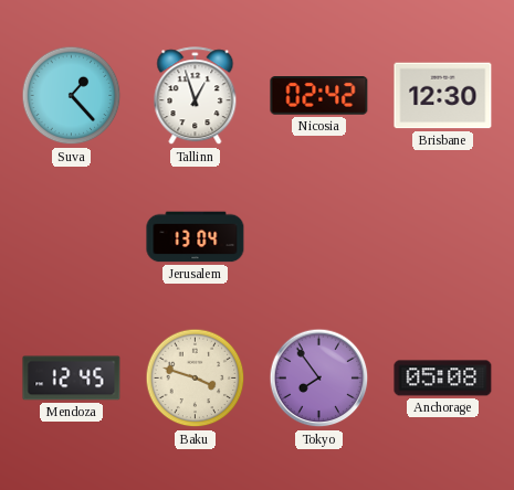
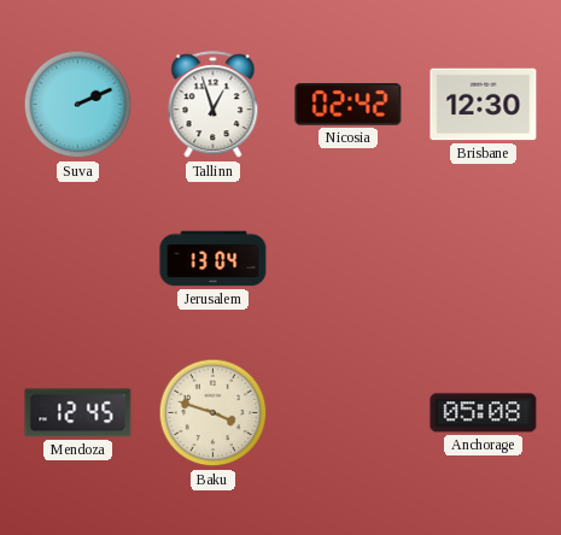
Suva: 1:23 -> 2:11 (78, 105)
Tokyo: 7:54 -> none (319, 379)
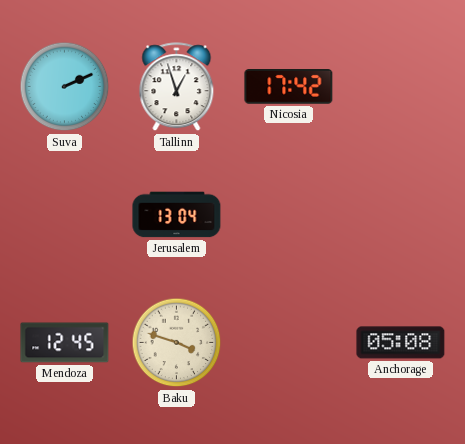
Nicosia: 02:42 -> 17:42 (289, 87)
Brisbane: 12:30 -> none (484, 105)
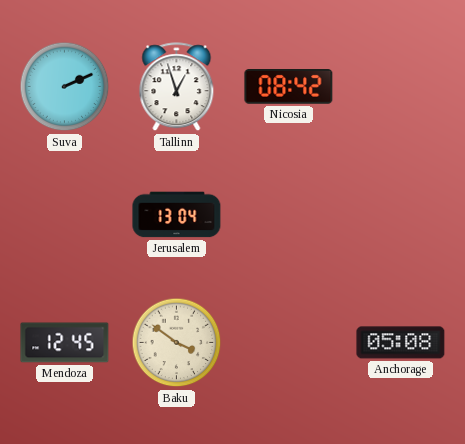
Nicosia: 17:42 -> 08:42 (289, 87)
Baku: 3:48 -> 3:51 (177, 343)
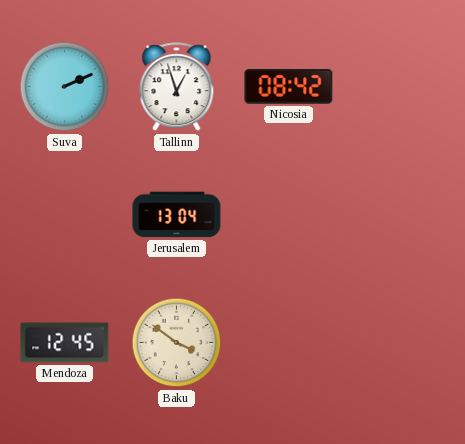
Anchorage: 05:08 -> none (401, 343)
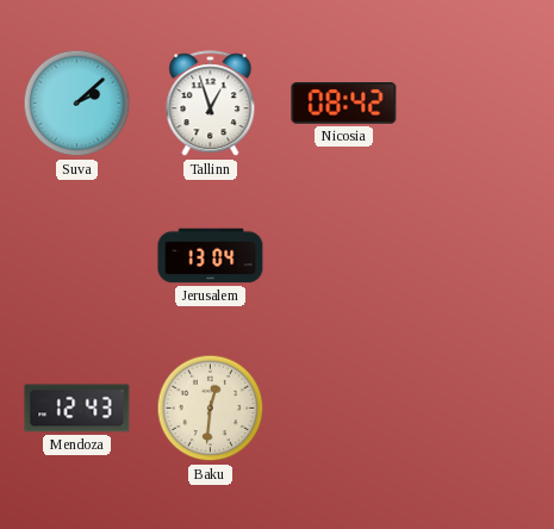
Suva: 2:11 -> 2:08 (77, 104)
Mendoza: 12:45 -> 12:43 (77, 409)
Baku: 3:51 -> 12:31 (211, 409)
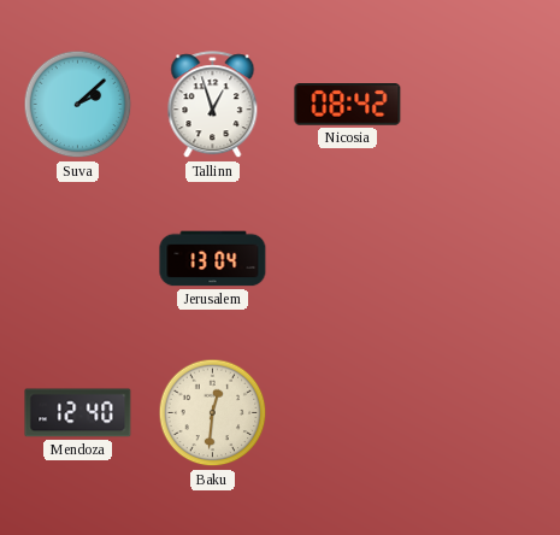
Mendoza: 12:43 -> 12:40 (78, 413)
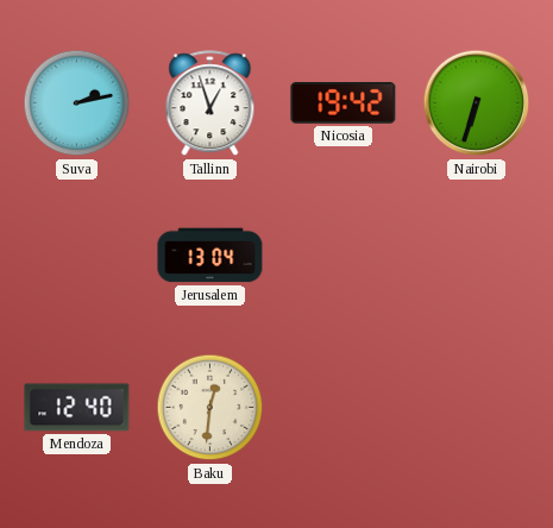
Suva: 2:08 -> 2:13 (77, 103)
Nicosia: 08:42 -> 19:42 (344, 103)
Nairobi: none -> 6:33 (477, 103)
